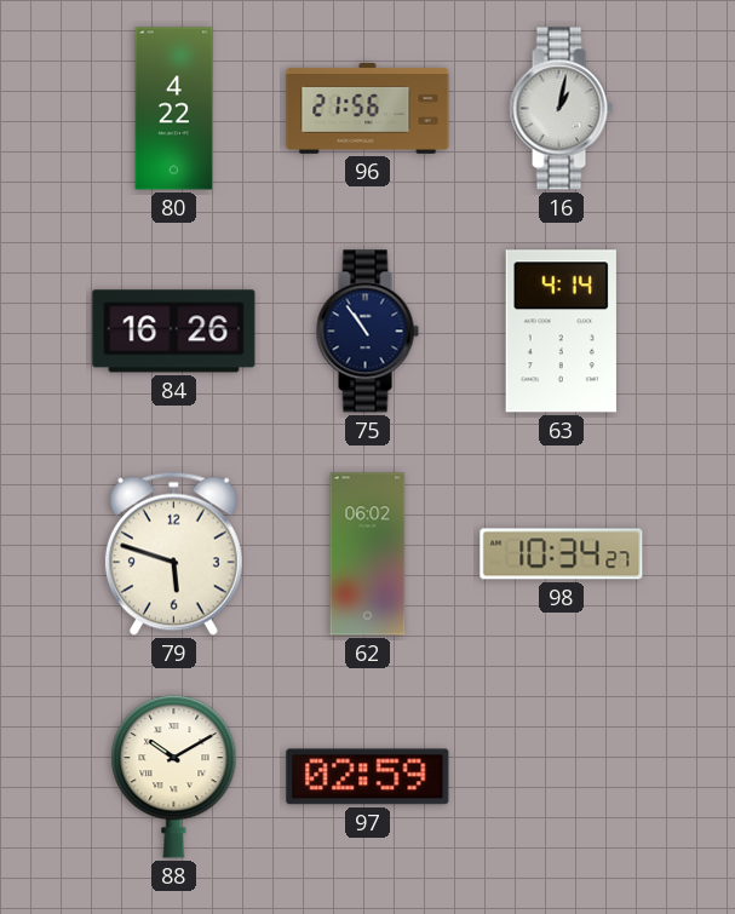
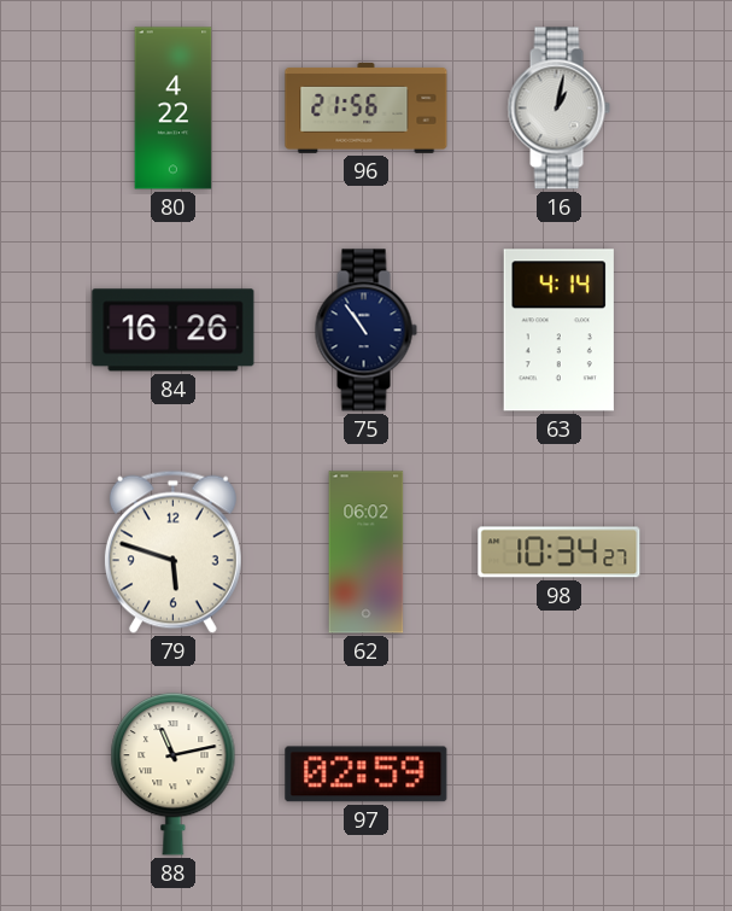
88: 10:10 -> 11:13 (174, 775)
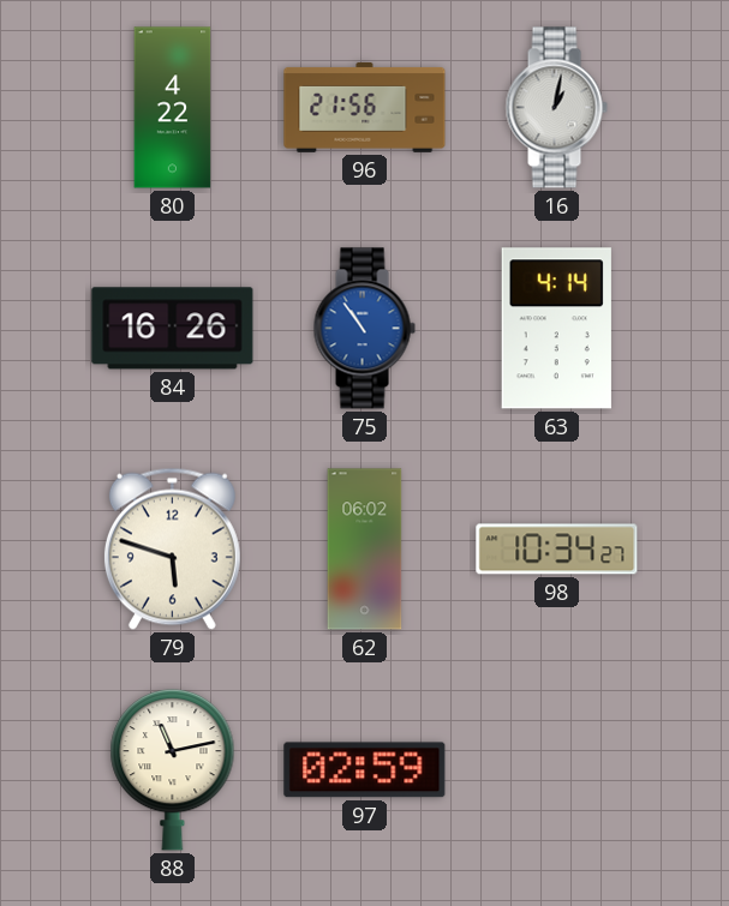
75 dial: navy -> blue (364, 329)
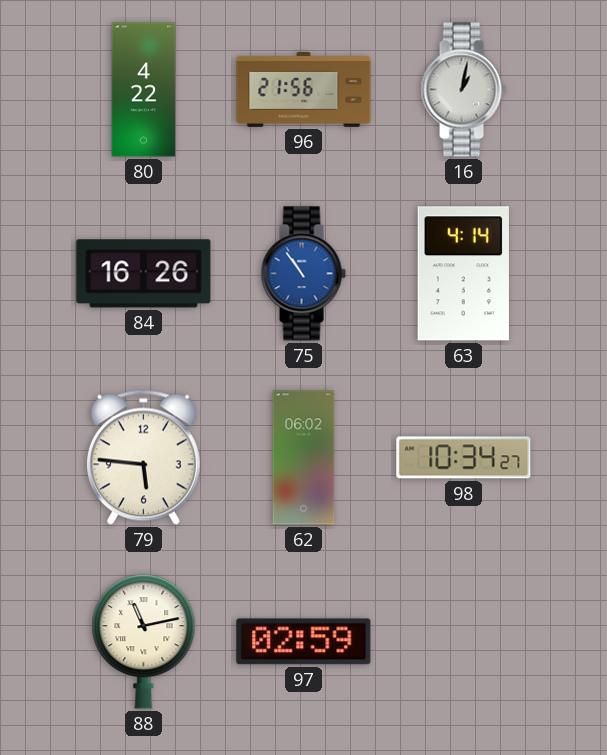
79: 5:48 -> 5:46 (143, 457)
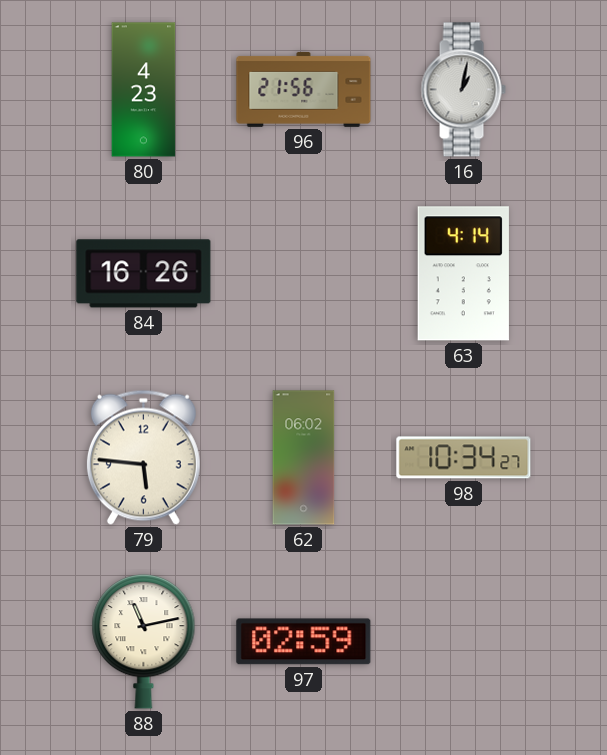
80: 4:22 -> 4:23 (144, 90)
75: 10:54 -> none (303, 274)
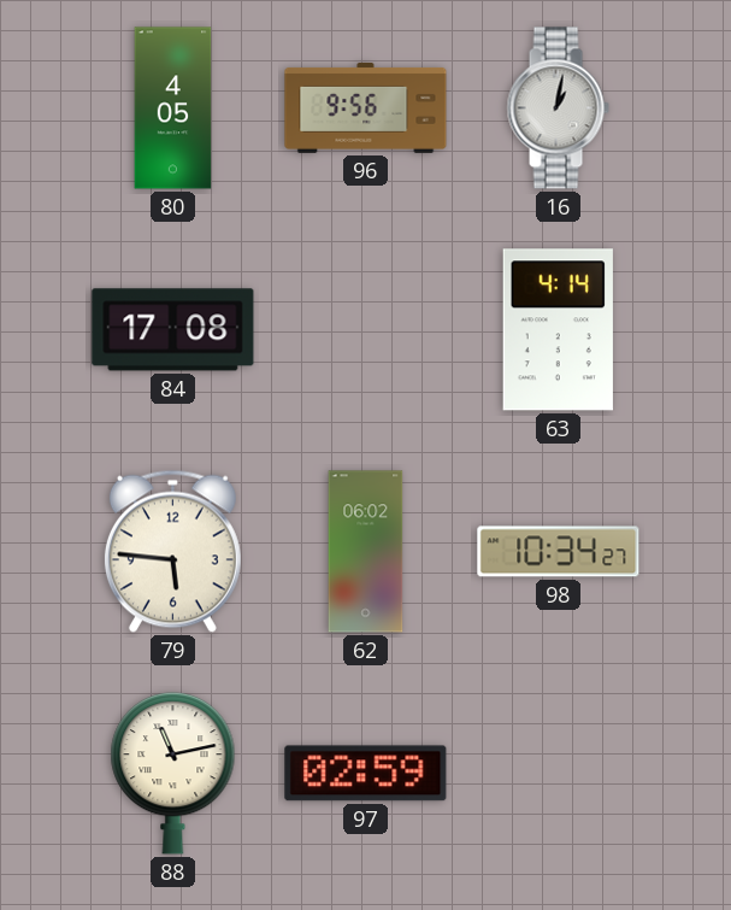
80: 4:23 -> 4:05 (173, 108)
96: 21:56 -> 9:56 (366, 107)
84: 16:26 -> 17:08 (173, 330)
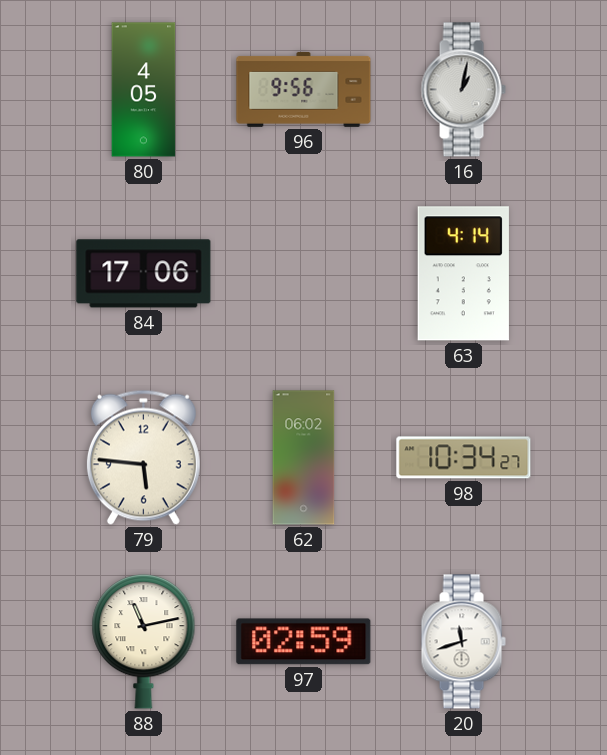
84: 17:08 -> 17:06 (144, 274)
20: none -> 11:42 (463, 642)
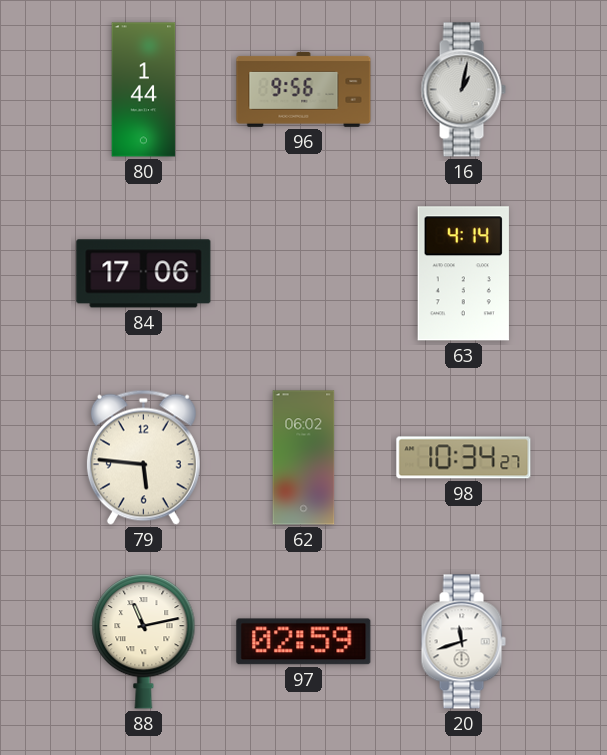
80: 4:05 -> 1:44 (144, 90)
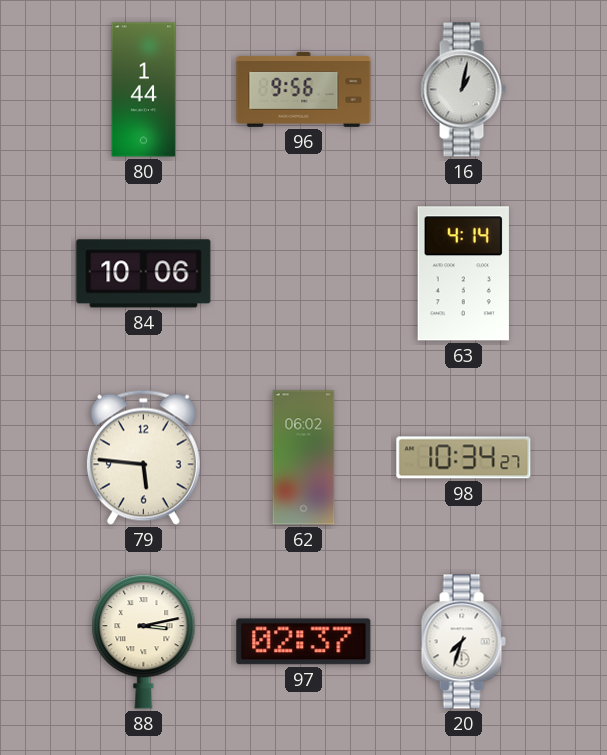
84: 17:06 -> 10:06 (144, 274)
88: 11:13 -> 3:13 (144, 642)
97: 02:59 -> 02:37 (304, 642)
20: 11:42 -> 7:33 (463, 642)
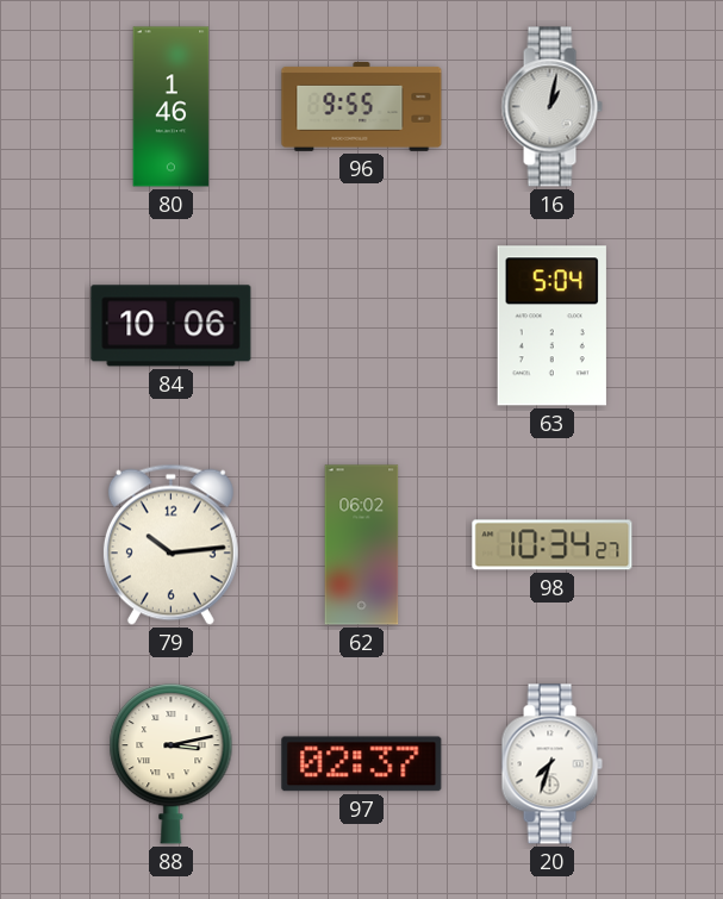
80: 1:44 -> 1:46 (172, 107)
96: 9:56 -> 9:55 (362, 106)
63: 4:14 -> 5:04 (551, 326)
79: 5:46 -> 10:14 (170, 544)
